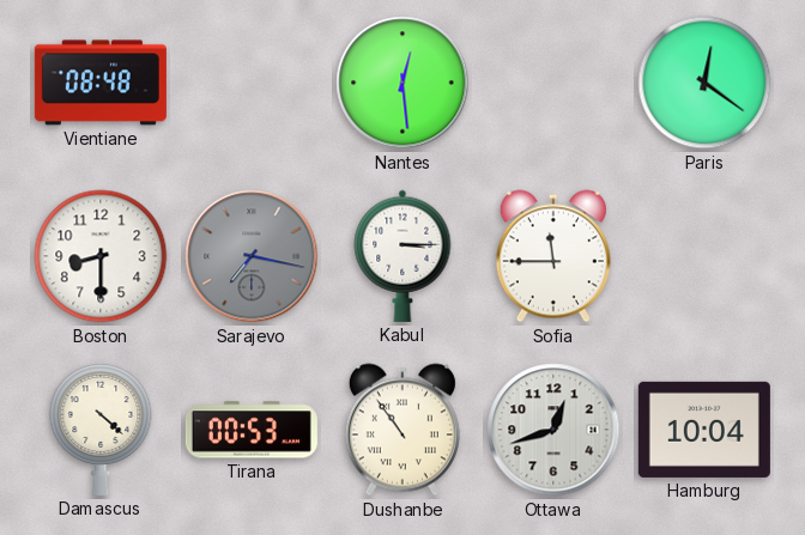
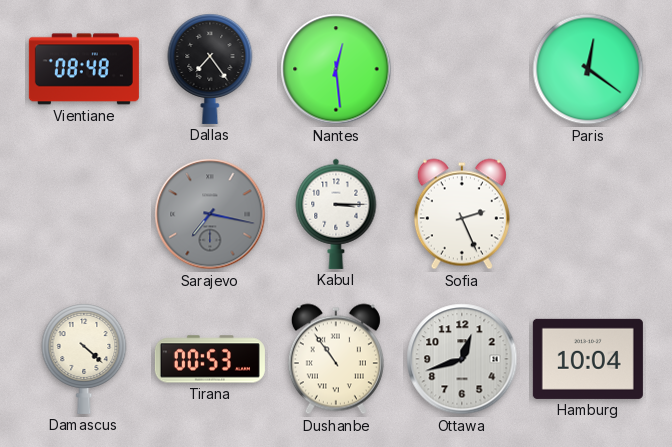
Dallas: none -> 7:24 (210, 69)
Boston: 8:30 -> none (101, 256)
Sofia: 11:45 -> 2:26 (462, 214)
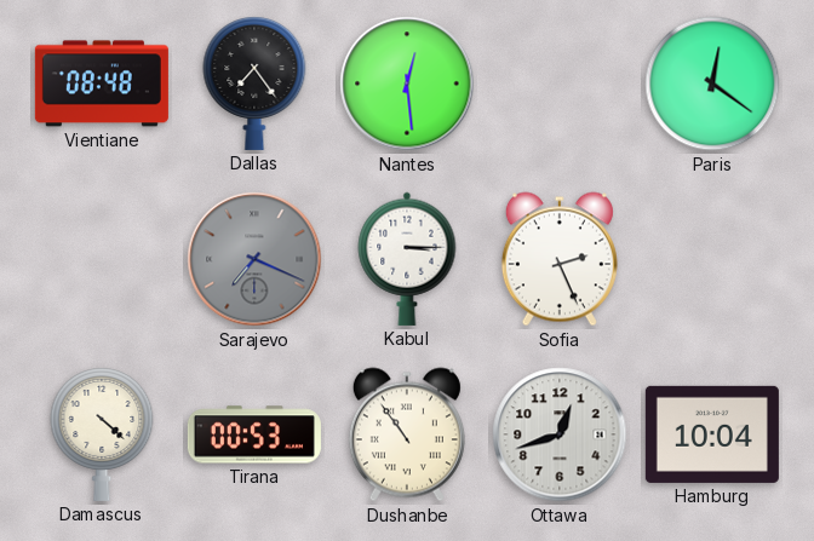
Sarajevo: 7:17 -> 7:19 (254, 259)
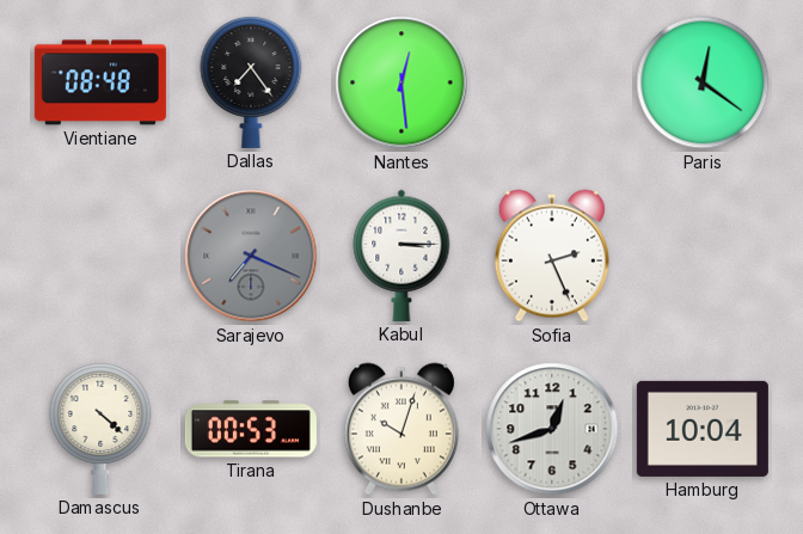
Dushanbe: 10:54 -> 10:03 (401, 429)
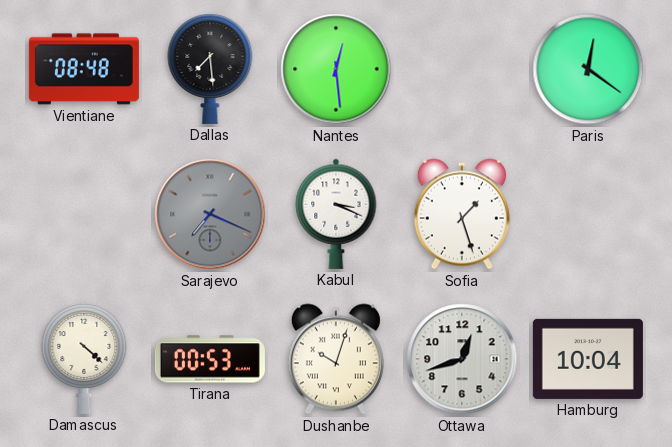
Dallas: 7:24 -> 7:29 (210, 69)
Kabul: 3:15 -> 3:19 (336, 214)
Sofia: 2:26 -> 1:27 (462, 214)
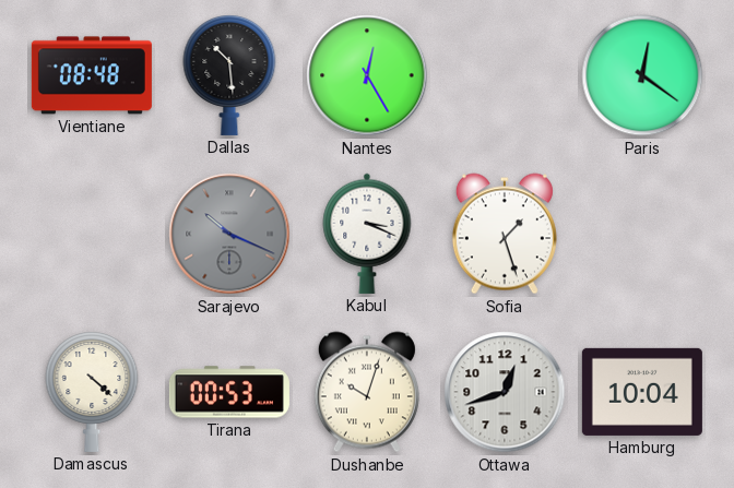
Dallas: 7:29 -> 10:29 (229, 75)
Nantes: 12:29 -> 12:25 (367, 75)
Sarajevo: 7:19 -> 10:19 (229, 234)
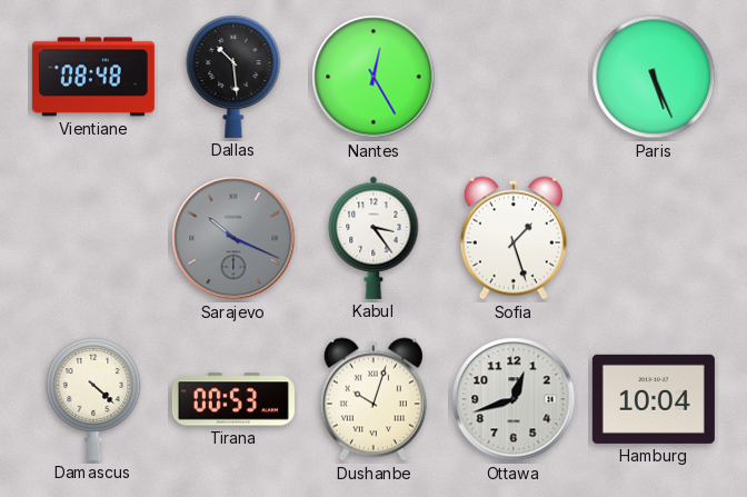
Paris: 12:21 -> 5:26 (654, 77)
Kabul: 3:19 -> 3:24 (373, 238)
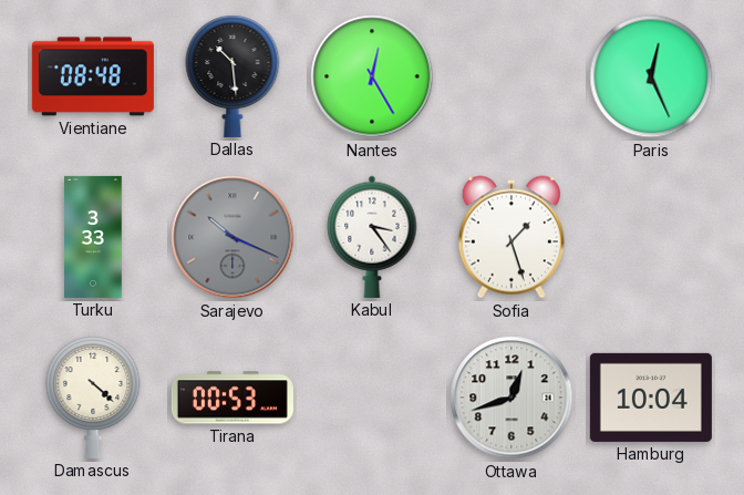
Paris: 5:26 -> 12:26 (651, 76)
Turku: none -> 3:33 (94, 237)
Dushanbe: 10:03 -> none (373, 399)
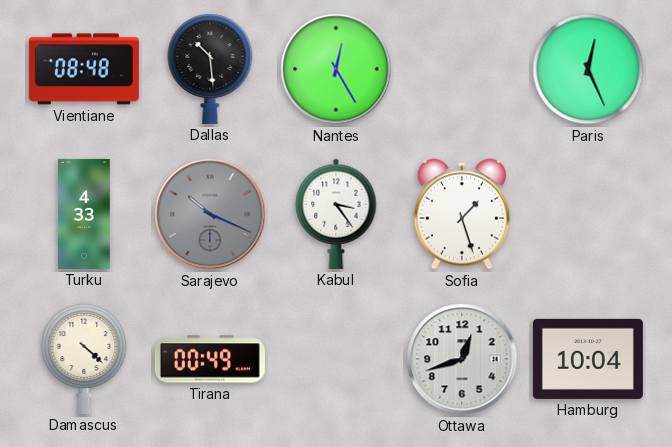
Turku: 3:33 -> 4:33 (85, 214)
Tirana: 00:53 -> 00:49 (210, 359)
